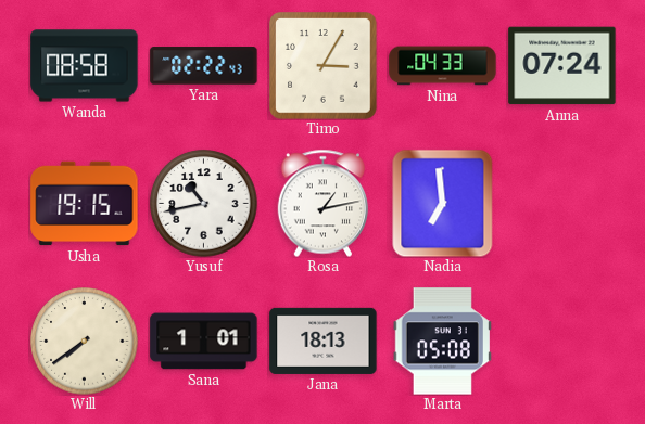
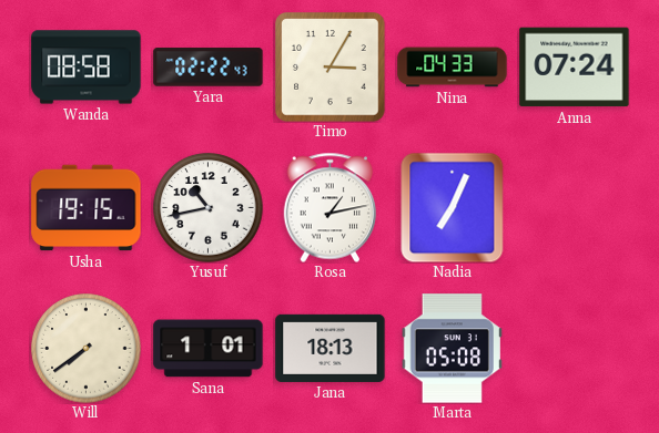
Nadia: 6:59 -> 7:04 (453, 207)
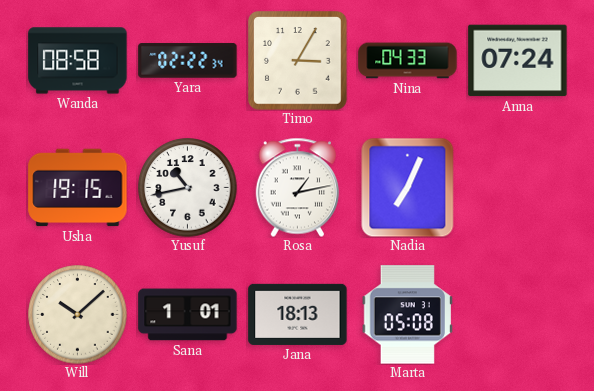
Yara: 02:22:43 -> 02:22:34 (188, 61)
Will: 7:39 -> 10:08 (78, 315)
